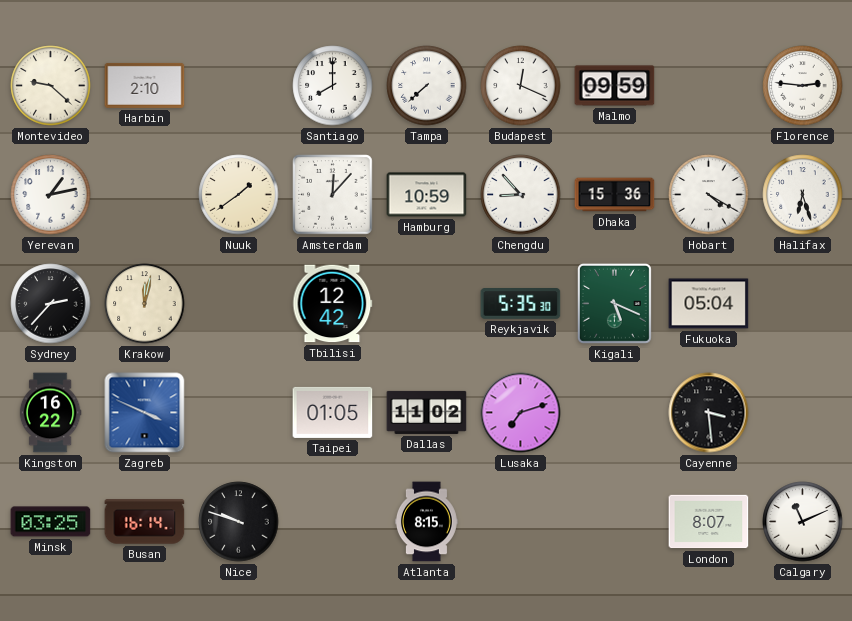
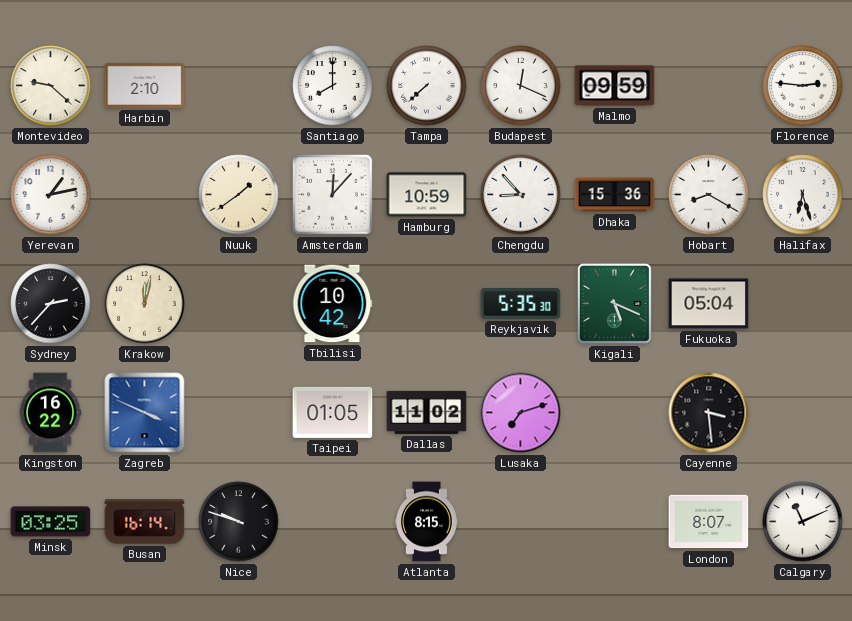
Hobart: 4:20 -> 8:20 (709, 195)
Tbilisi: 12:42 -> 10:42 (333, 304)
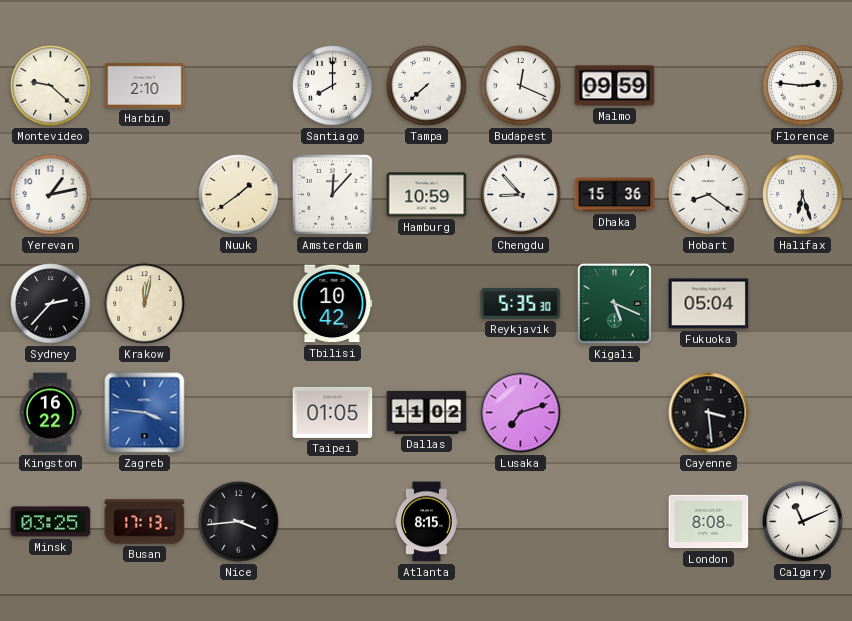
Hobart: 8:20 -> 8:21 (709, 195)
Zagreb: 3:49 -> 3:46 (145, 413)
Busan: 16:14 -> 17:13 (145, 522)
Nice: 9:48 -> 3:44 (239, 522)
London: 8:07 -> 8:08 (709, 522)
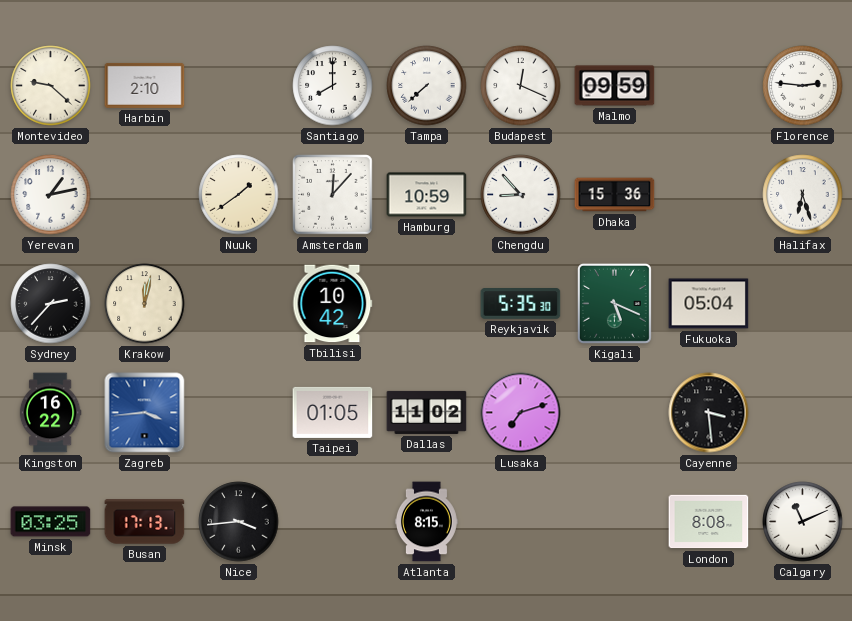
Hobart: 8:21 -> none (709, 195)
Zagreb: 3:46 -> 3:44 (145, 413)
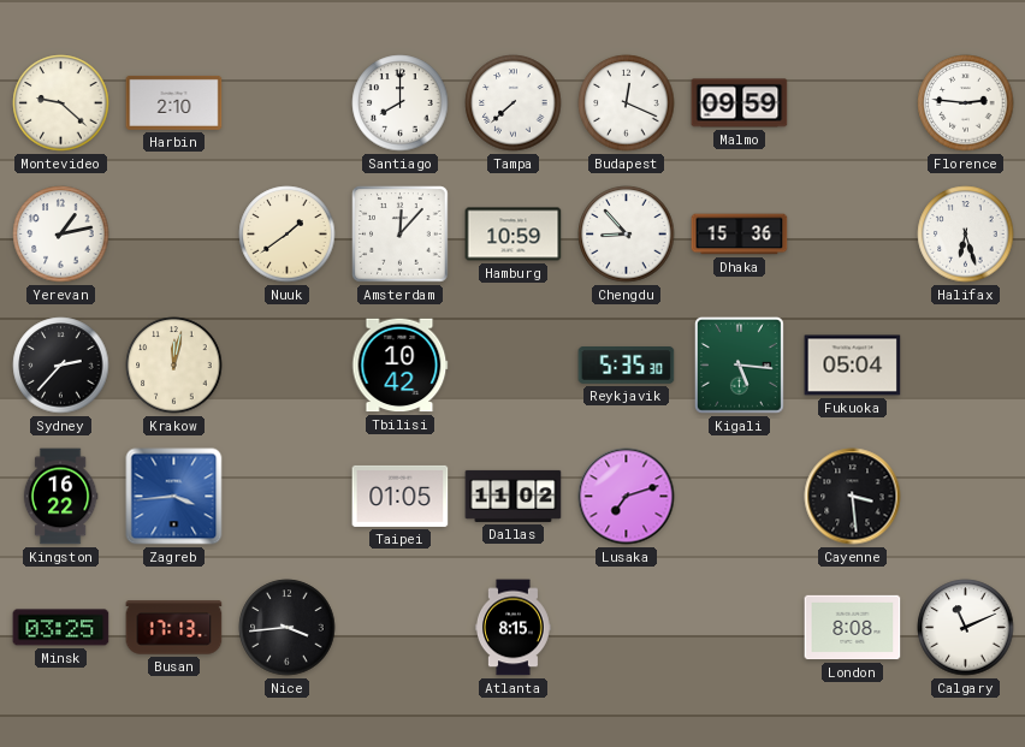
Kigali: 5:19 -> 5:16 (739, 364)
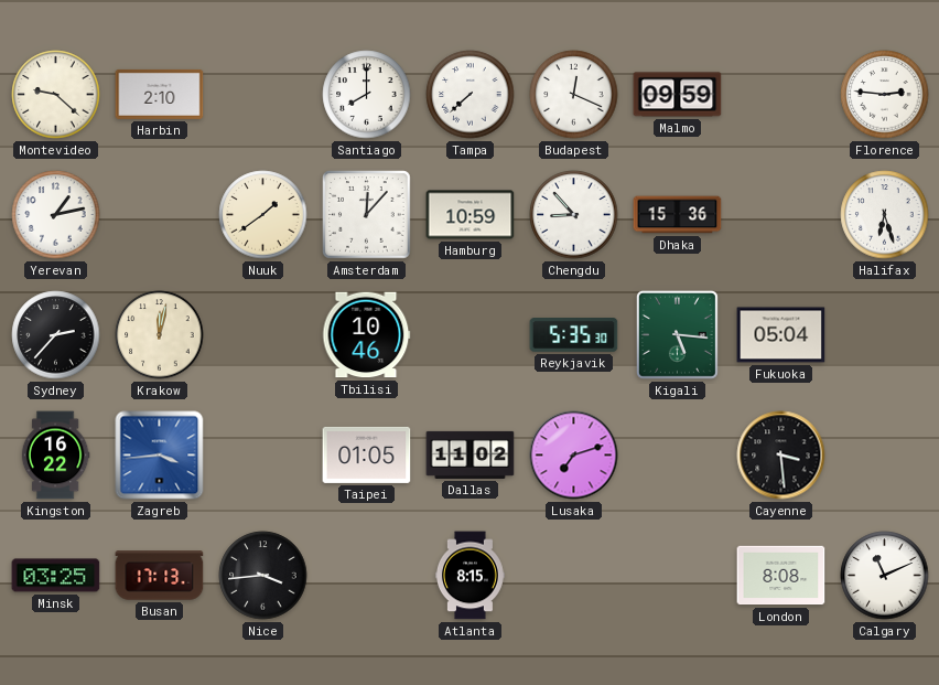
Tbilisi: 10:42 -> 10:46 (367, 335)
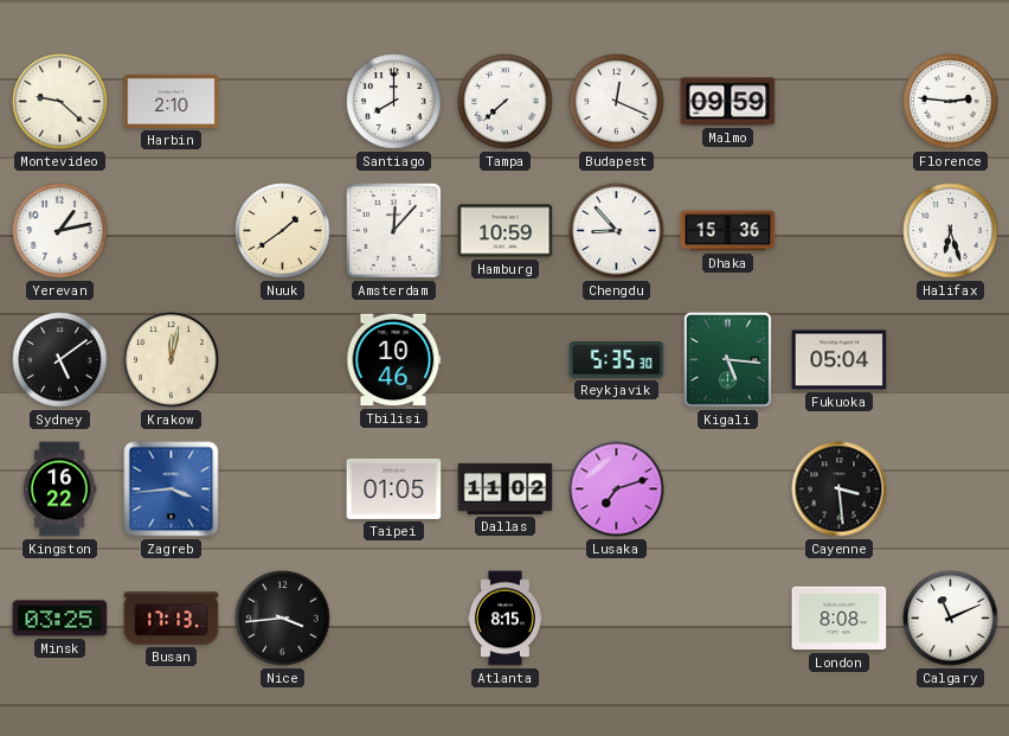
Sydney: 2:37 -> 5:09 (60, 360)
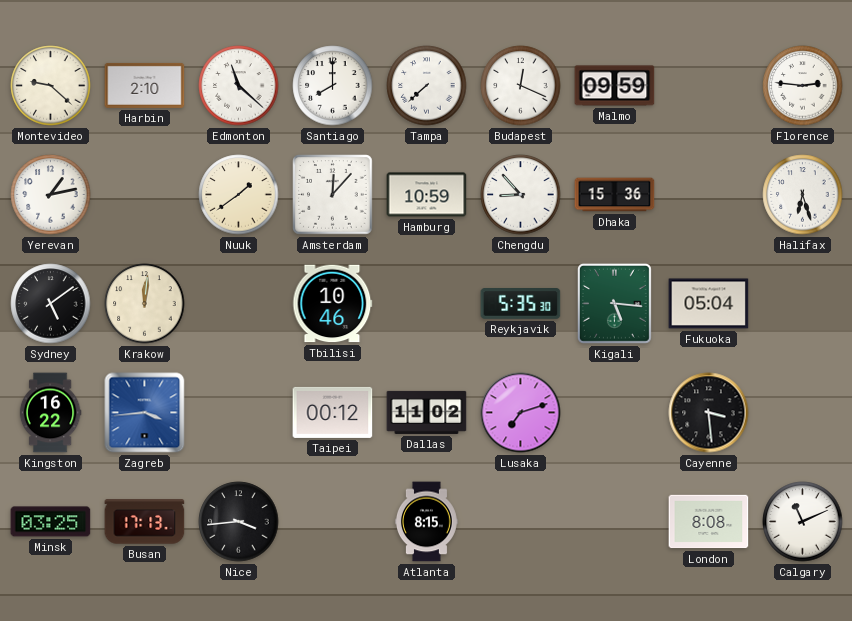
Edmonton: none -> 11:22 (239, 86)
Krakow: 12:02 -> 12:01 (145, 304)
Taipei: 01:05 -> 00:12 (333, 412)
